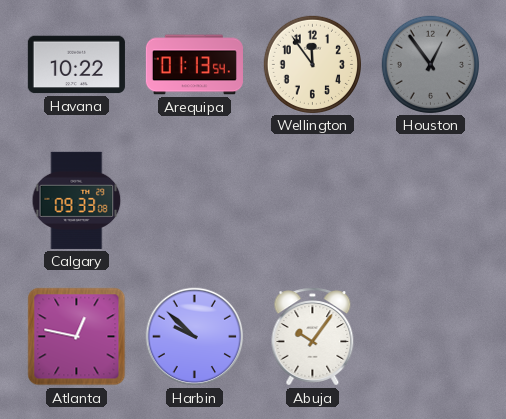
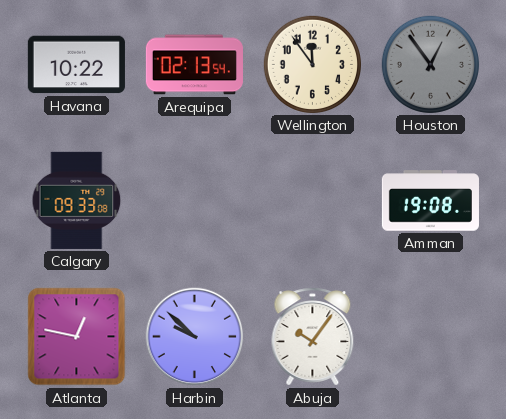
Arequipa: 01:13 -> 02:13 (194, 65)
Amman: none -> 19:08 (430, 201)
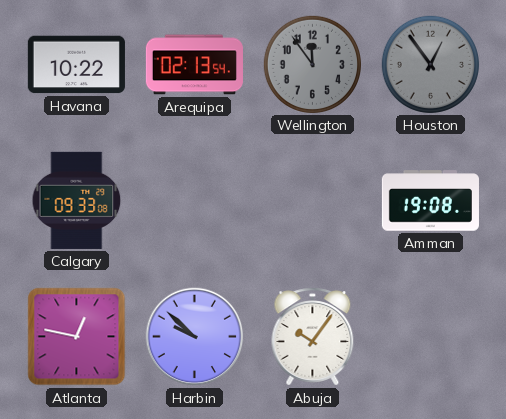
Wellington dial: cream -> grey (312, 64)
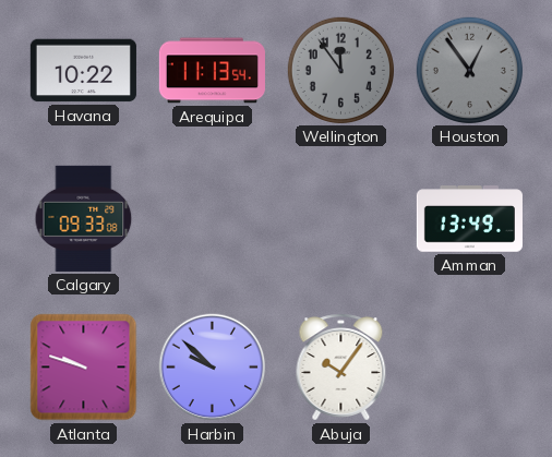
Arequipa: 02:13 -> 11:13 (212, 71)
Amman: 19:08 -> 13:49 (469, 219)
Atlanta: 12:47 -> 9:48 (84, 368)
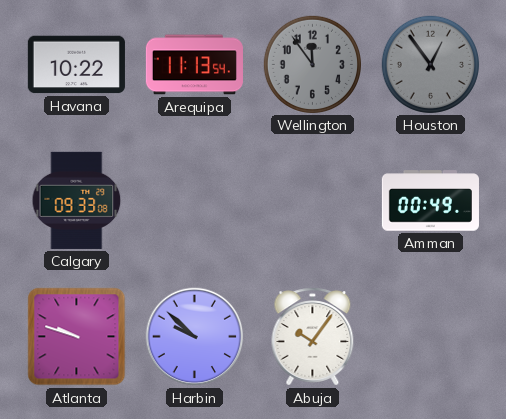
Amman: 13:49 -> 00:49 (430, 201)
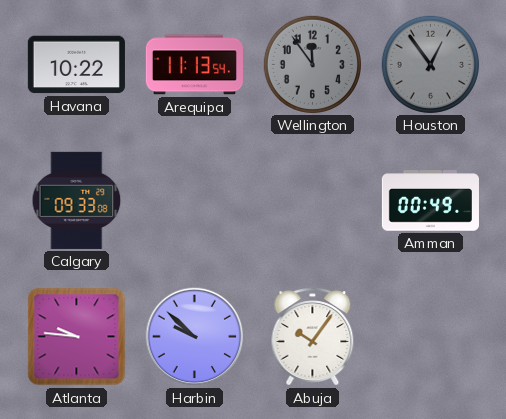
Atlanta: 9:48 -> 9:46 (77, 337)
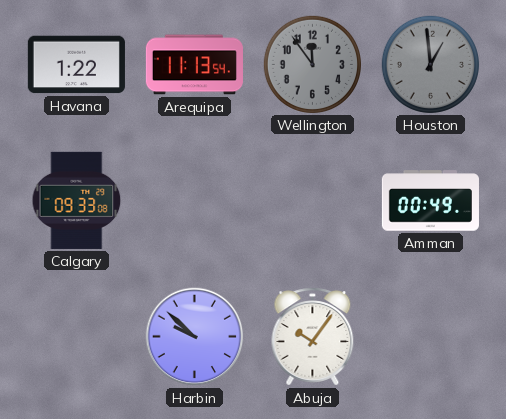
Havana: 10:22 -> 1:22 (76, 65)
Houston: 12:54 -> 12:59 (430, 64)
Atlanta: 9:46 -> none (77, 337)
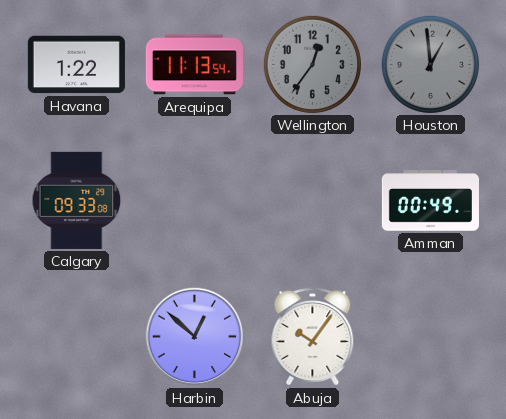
Wellington: 11:54 -> 12:36 (312, 64)
Harbin: 9:52 -> 12:52 (195, 337)
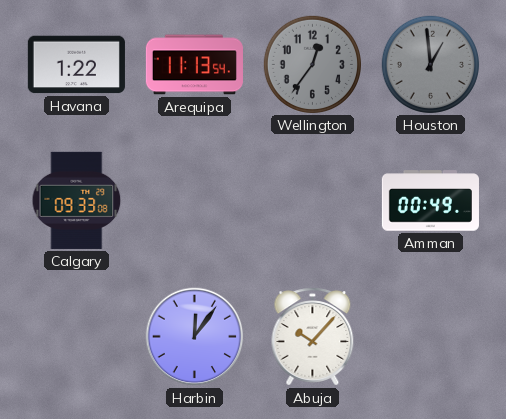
Harbin: 12:52 -> 12:06 (195, 337)
Abuja: 10:06 -> 10:07 (313, 337)
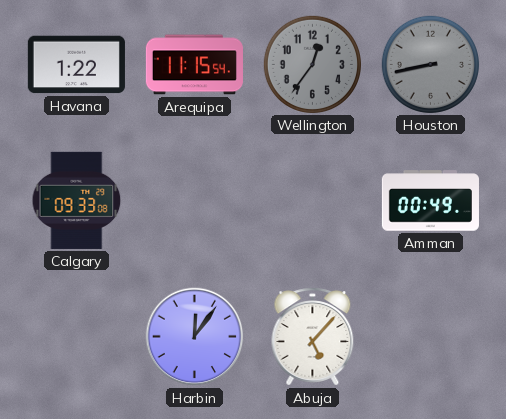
Arequipa: 11:13 -> 11:15 (194, 65)
Houston: 12:59 -> 8:43 (430, 64)
Abuja: 10:07 -> 5:07 (313, 337)
